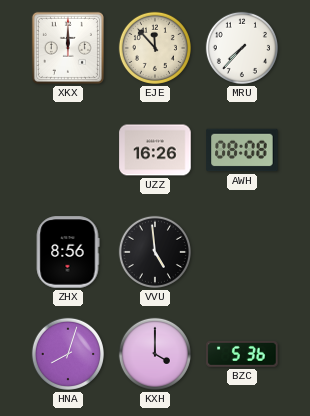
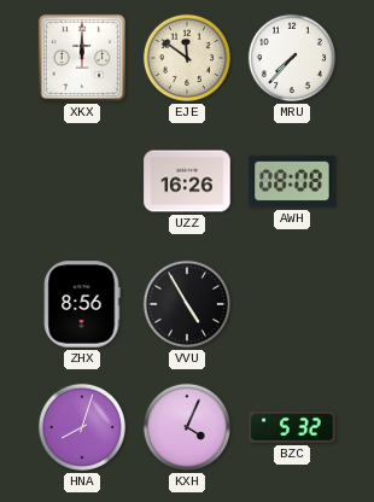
EJE: 11:53 -> 11:51 (187, 58)
VVU: 4:59 -> 4:55 (187, 304)
KXH: 4:00 -> 4:04 (187, 427)
BZC: 5:36 -> 5:32 (292, 428)
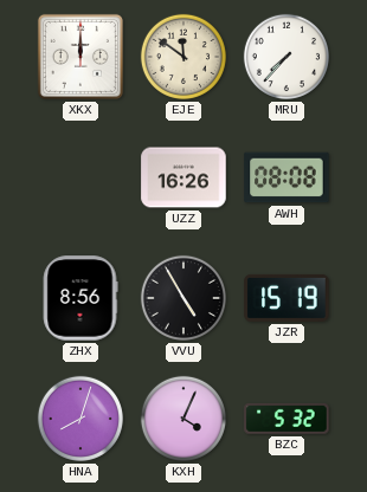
JZR: none -> 15:19 (286, 298)
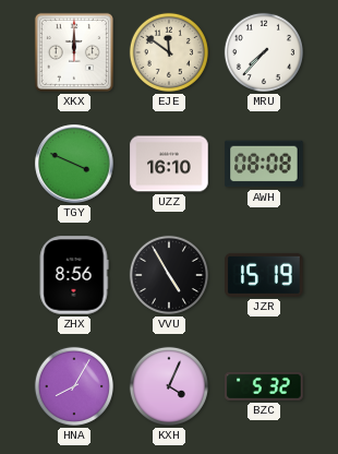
TGY: none -> 3:49 (74, 164)
UZZ: 16:26 -> 16:10 (169, 164)
HNA: 8:03 -> 8:05 (74, 386)
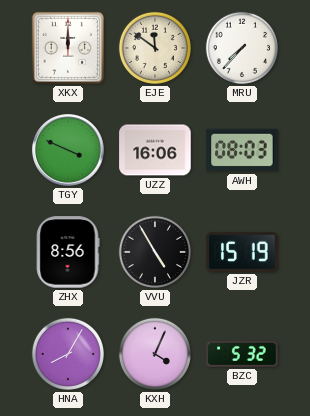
UZZ: 16:10 -> 16:06 (155, 150)
AWH: 08:08 -> 08:03 (242, 150)
